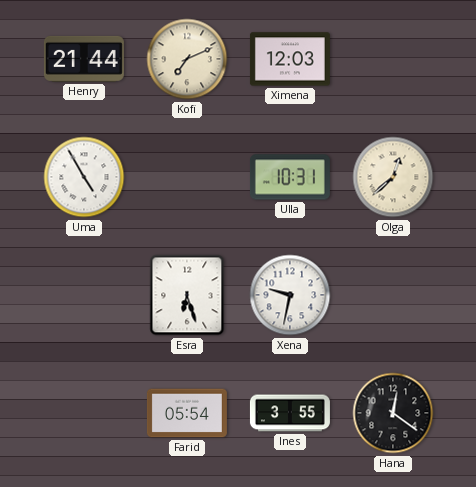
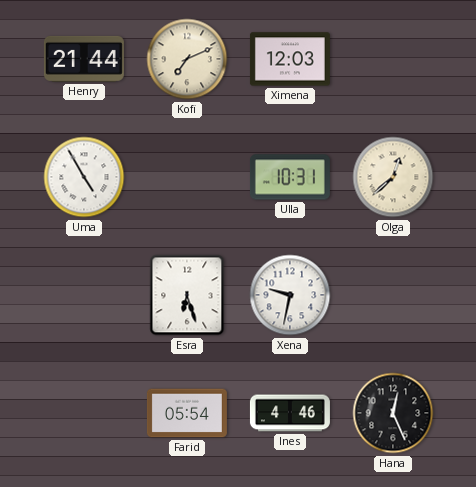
Ines: 3:55 -> 4:46 (290, 413)
Hana: 12:21 -> 12:26 (393, 413)
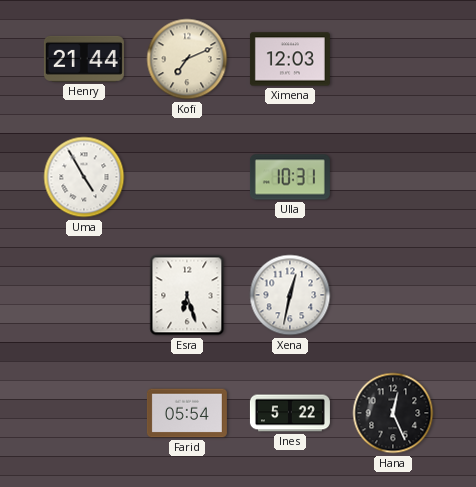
Olga: 12:38 -> none (393, 177)
Xena: 9:32 -> 12:32 (290, 295)
Ines: 4:46 -> 5:22 (290, 413)
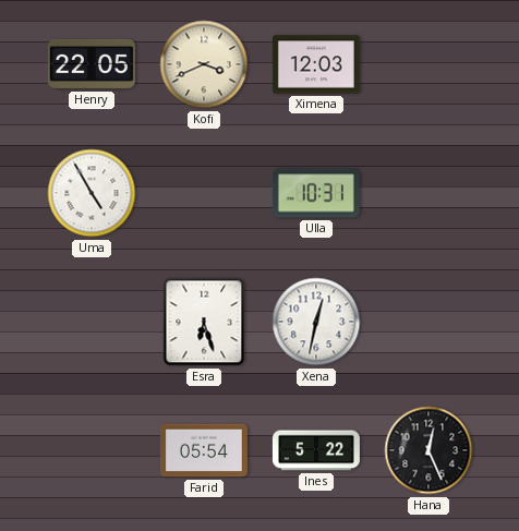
Henry: 21:44 -> 22:05 (92, 64)
Kofi: 7:11 -> 3:41 (204, 64)
